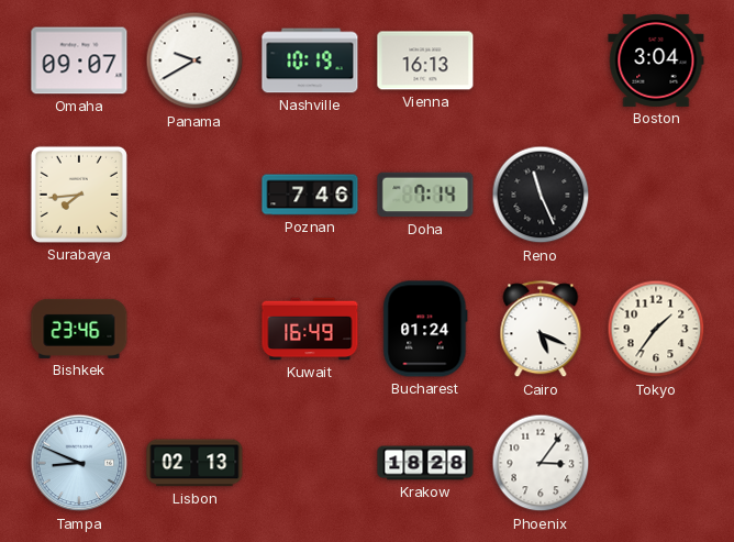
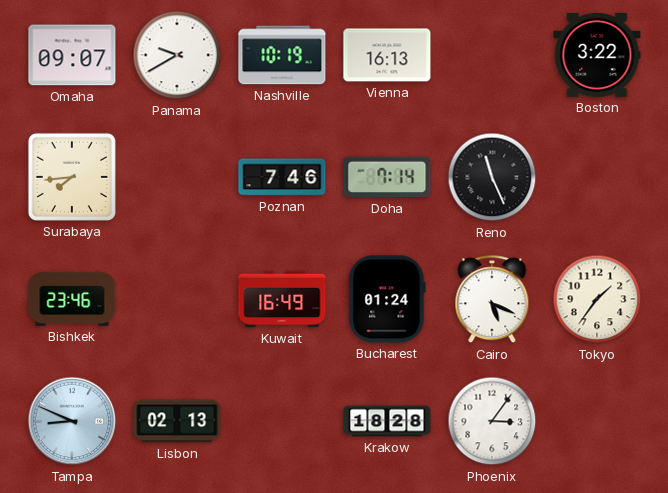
Boston: 3:04 -> 3:22 (597, 55)
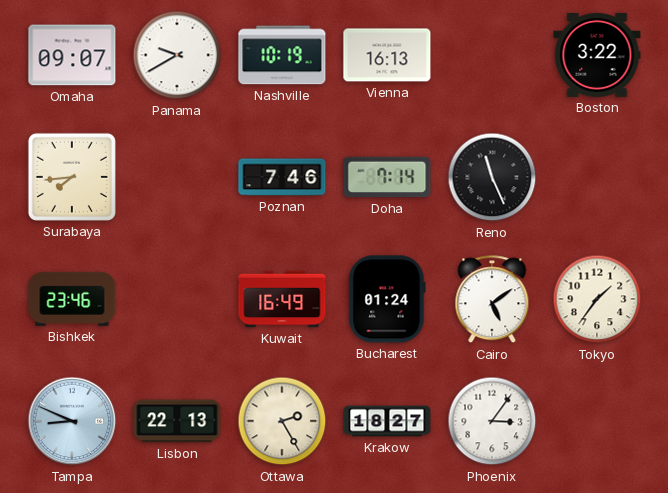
Cairo: 5:19 -> 5:09 (492, 300)
Lisbon: 02:13 -> 22:13 (177, 421)
Ottawa: none -> 2:25 (282, 421)
Krakow: 18:28 -> 18:27 (387, 421)
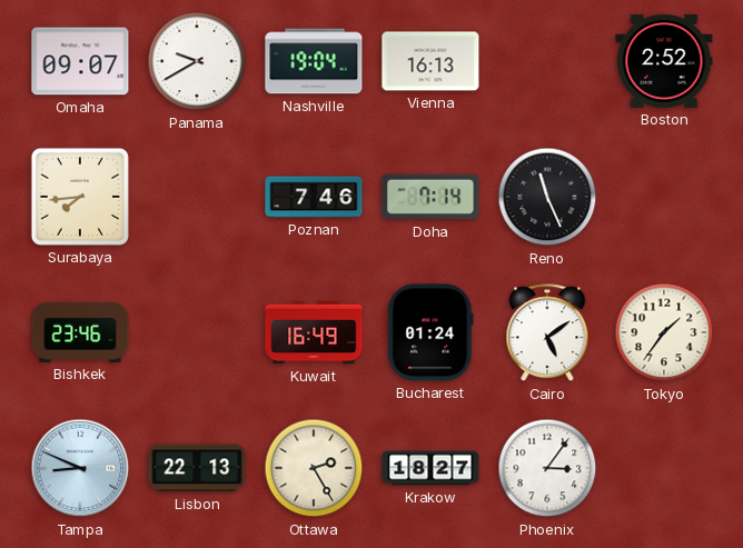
Nashville: 10:19 -> 19:04 (314, 61)
Boston: 3:22 -> 2:52 (664, 61)
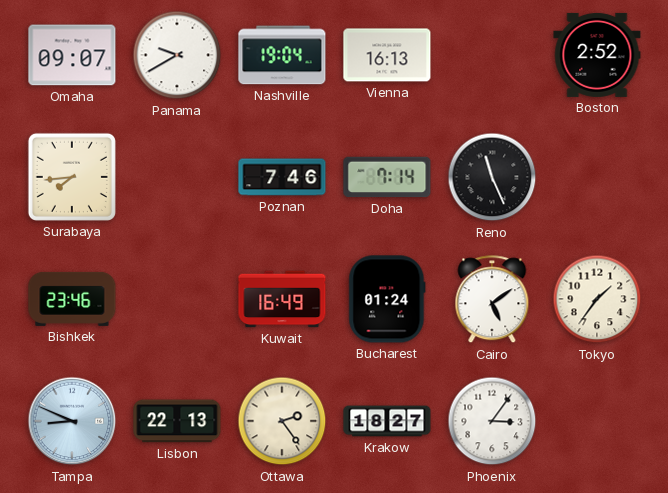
Ottawa: 2:25 -> 2:24 (282, 421)
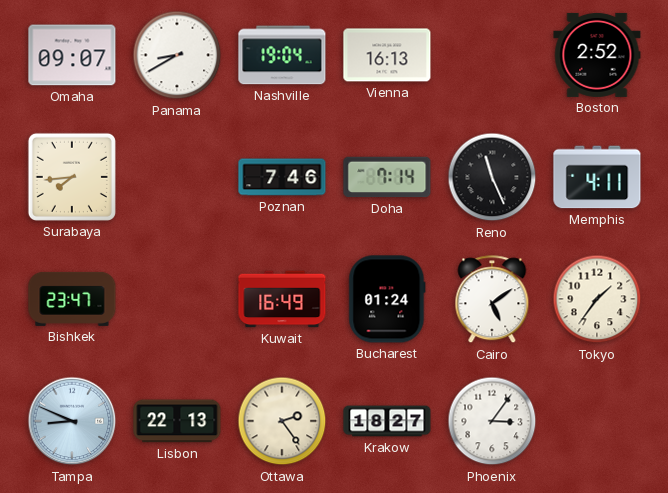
Panama: 9:40 -> 8:40 (177, 55)
Memphis: none -> 4:11 (597, 177)
Bishkek: 23:46 -> 23:47 (72, 299)
